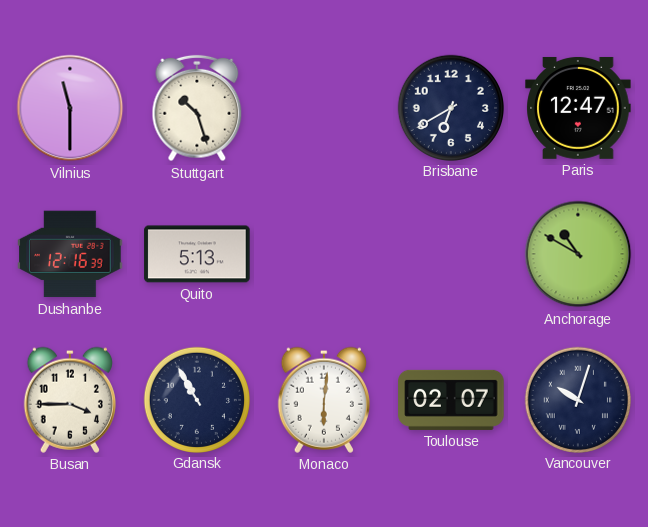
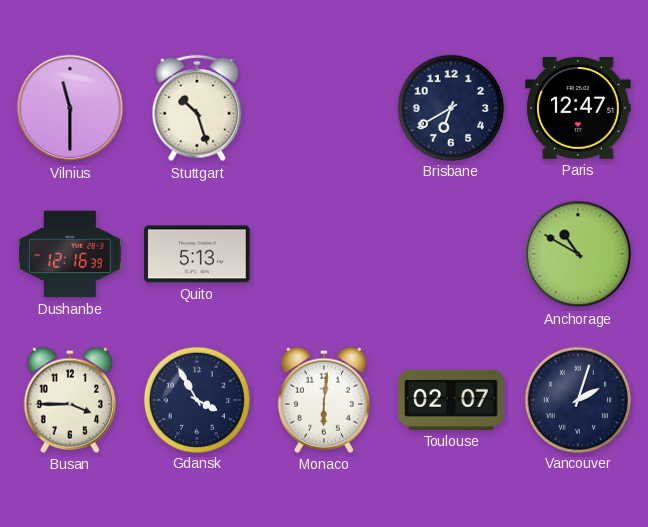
Gdansk: 10:55 -> 3:55 (196, 399)
Vancouver: 10:03 -> 2:03 (577, 399)
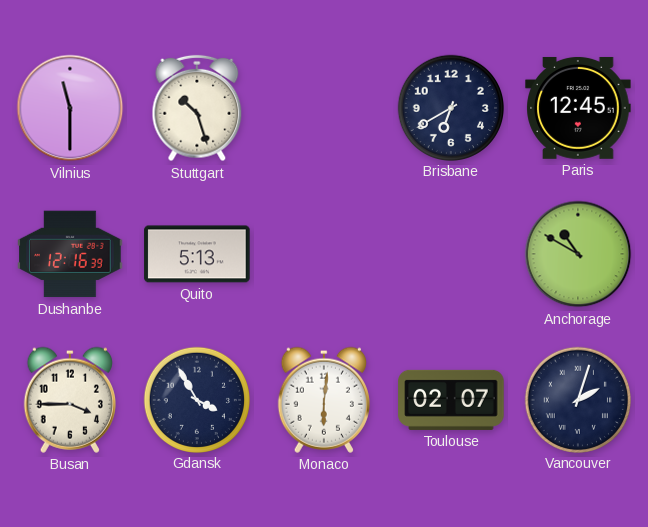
Paris: 12:47 -> 12:45 (578, 108)
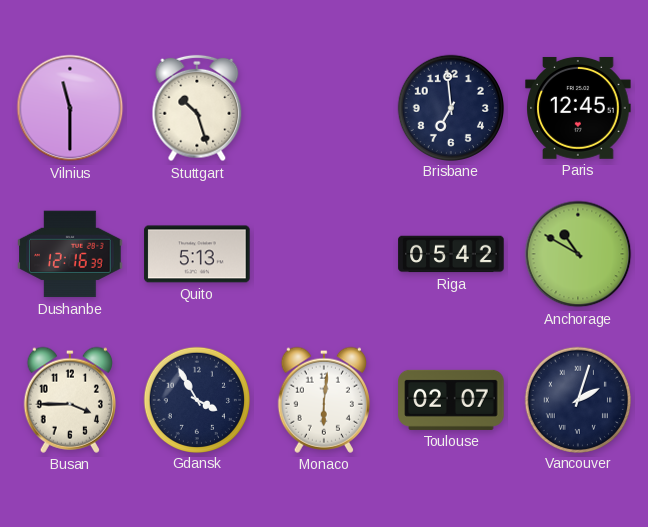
Brisbane: 6:40 -> 6:59 (450, 107)
Riga: none -> 05:42 (451, 254)
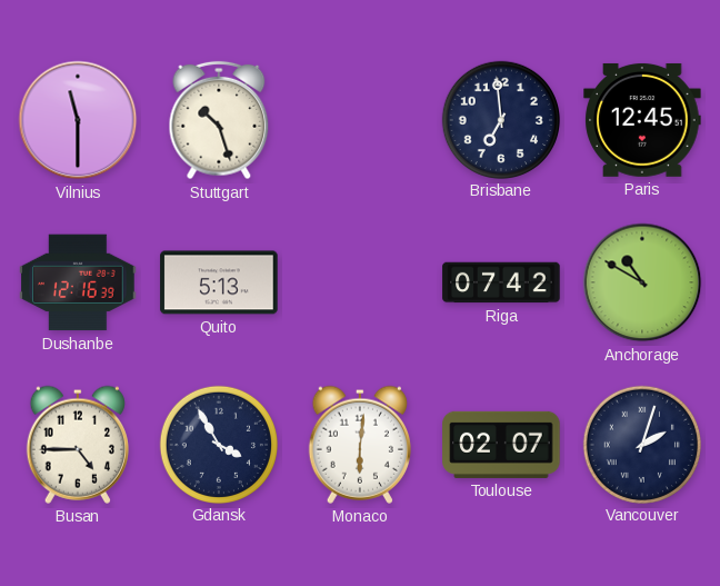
Riga: 05:42 -> 07:42 (501, 282)
Busan: 3:45 -> 4:45 (78, 445)
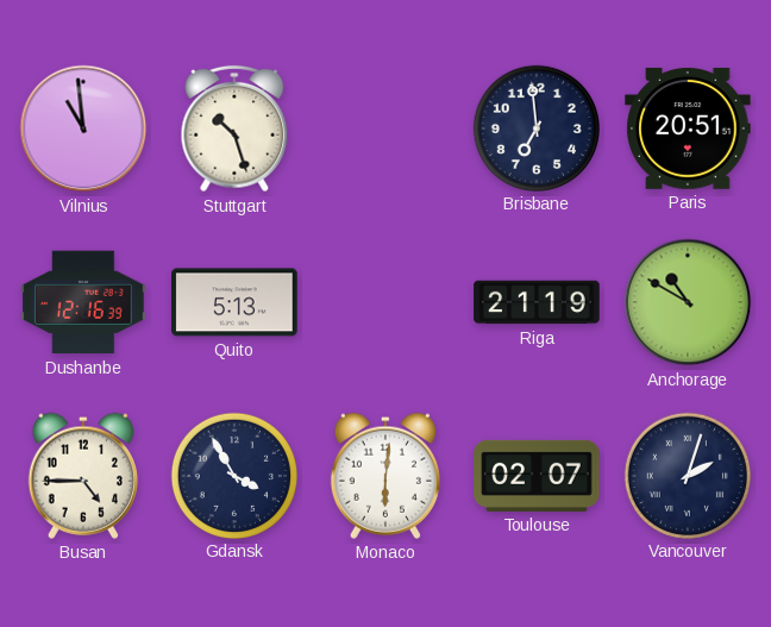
Vilnius: 11:30 -> 10:59 (83, 128)
Paris: 12:45 -> 20:51 (688, 128)
Riga: 07:42 -> 21:19 (537, 302)
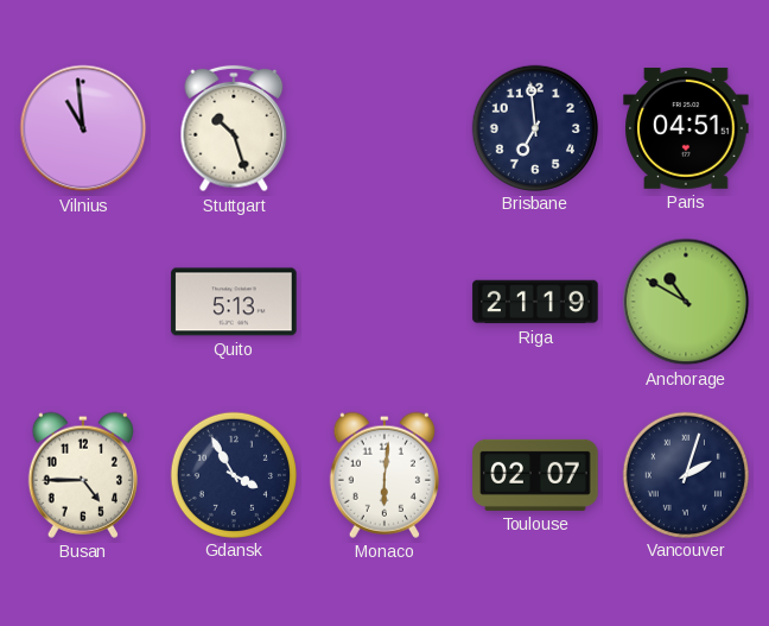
Paris: 20:51 -> 04:51 (686, 128)
Dushanbe: 12:16 -> none (83, 302)
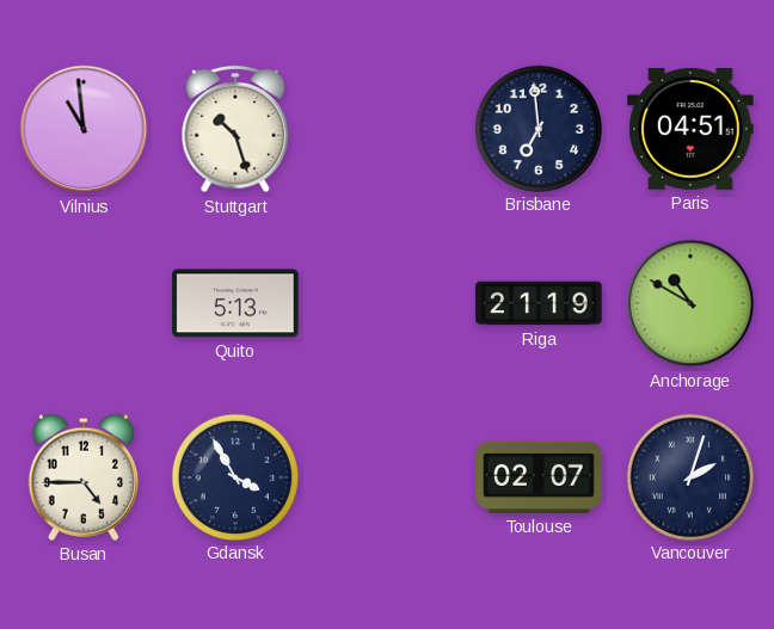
Monaco: 6:01 -> none (384, 475)
